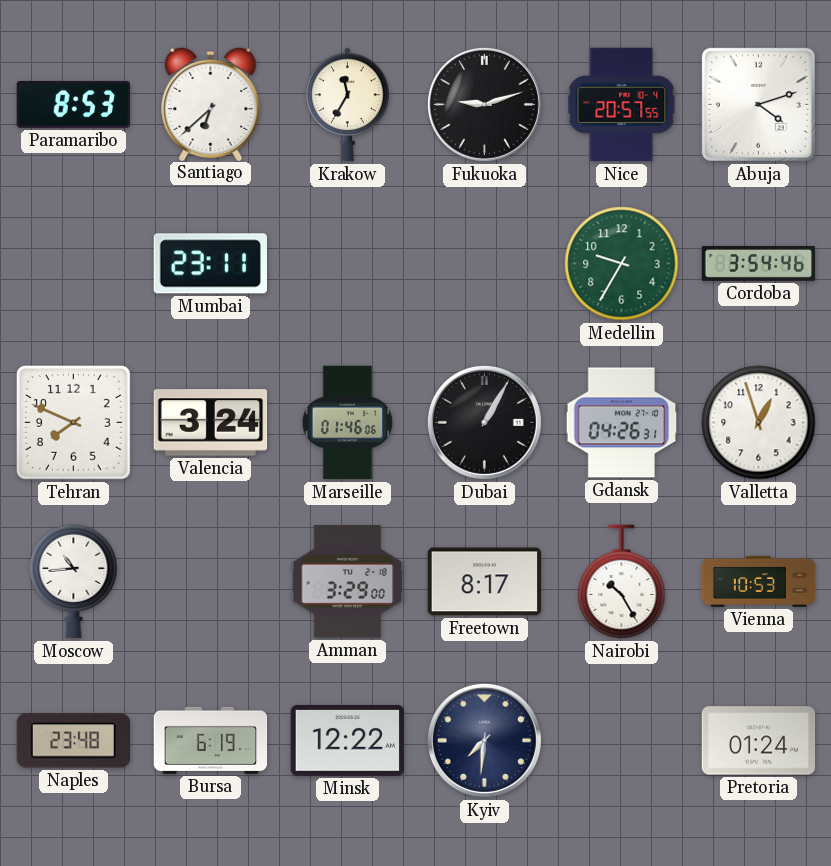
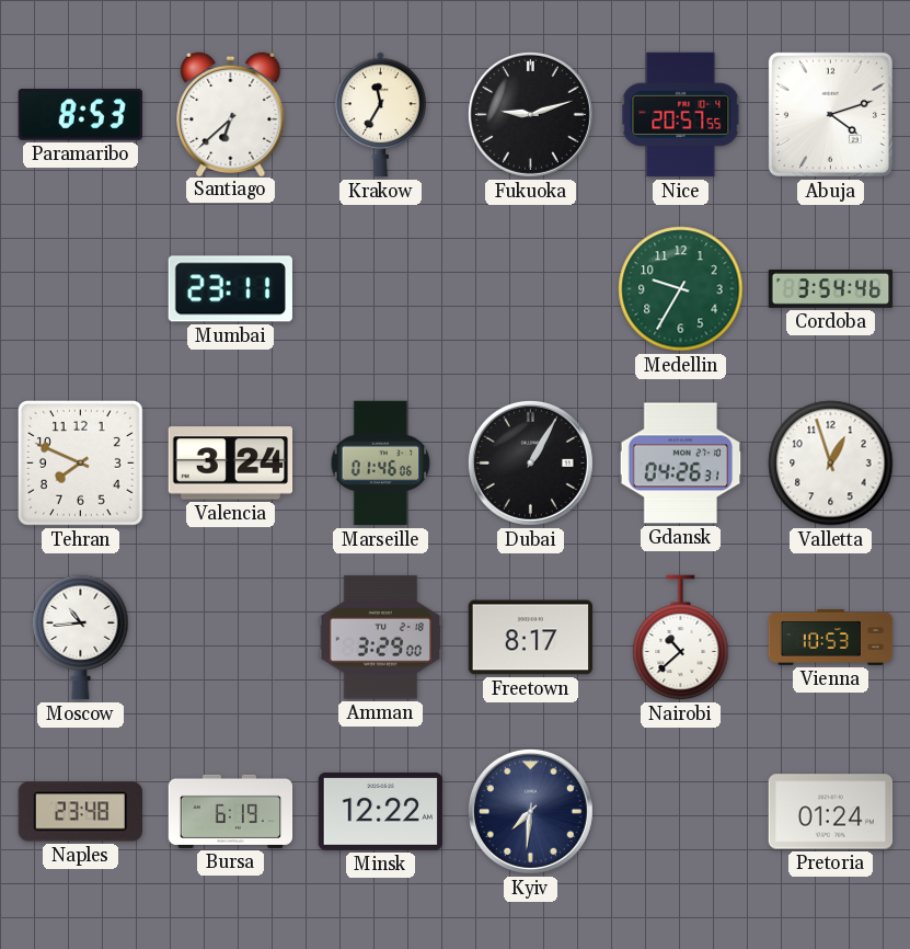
Nairobi: 10:25 -> 10:38 (681, 638)
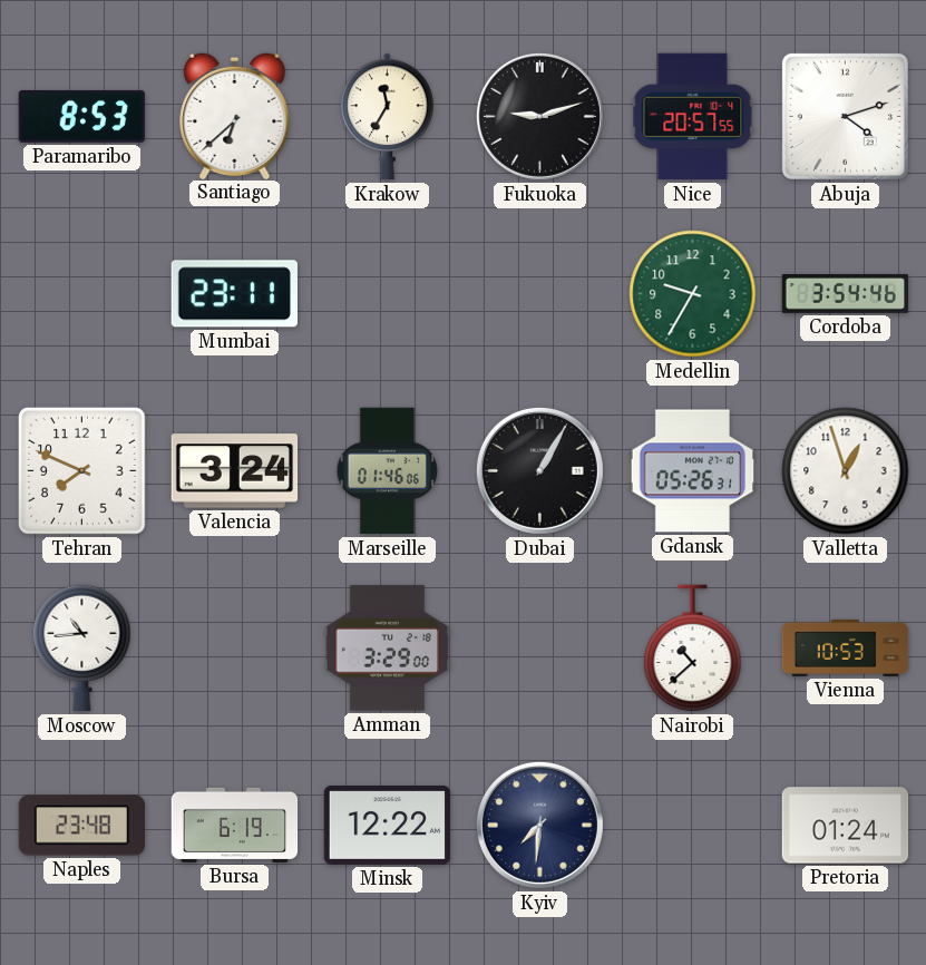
Gdansk: 04:26 -> 05:26 (693, 471)
Freetown: 8:17 -> none (531, 638)
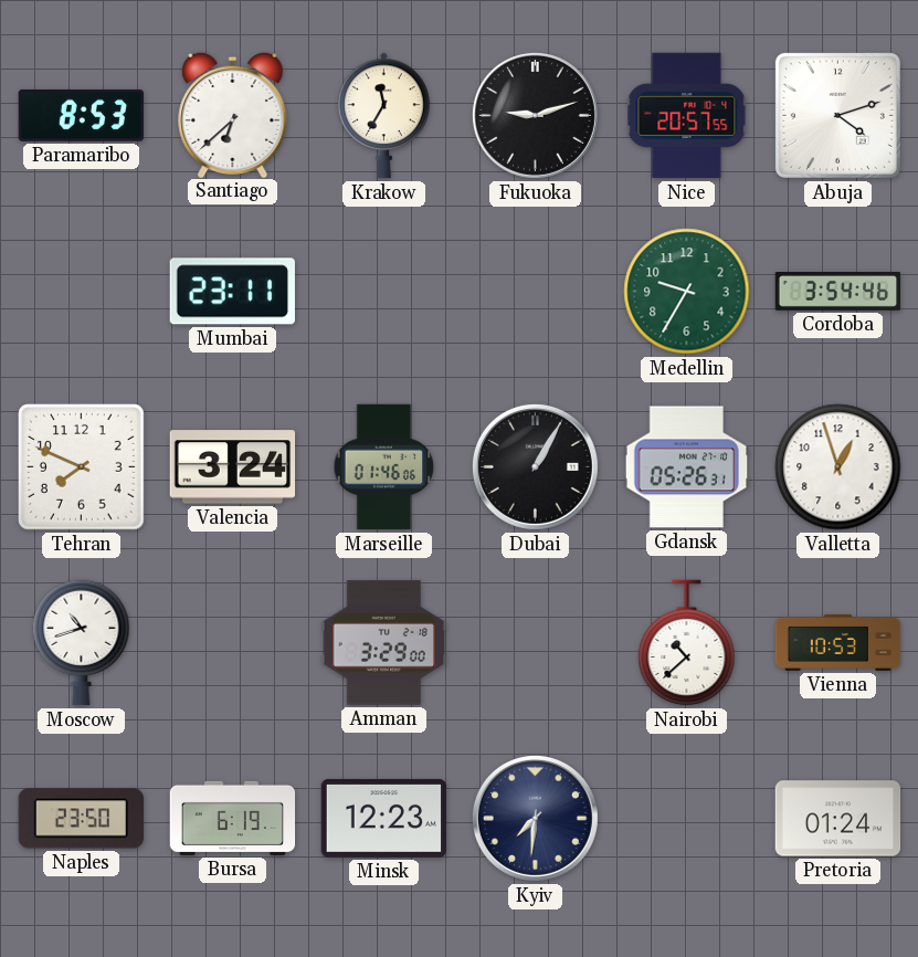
Moscow: 10:44 -> 10:42 (82, 643)
Naples: 23:48 -> 23:50 (81, 819)
Minsk: 12:22 -> 12:23 (384, 818)
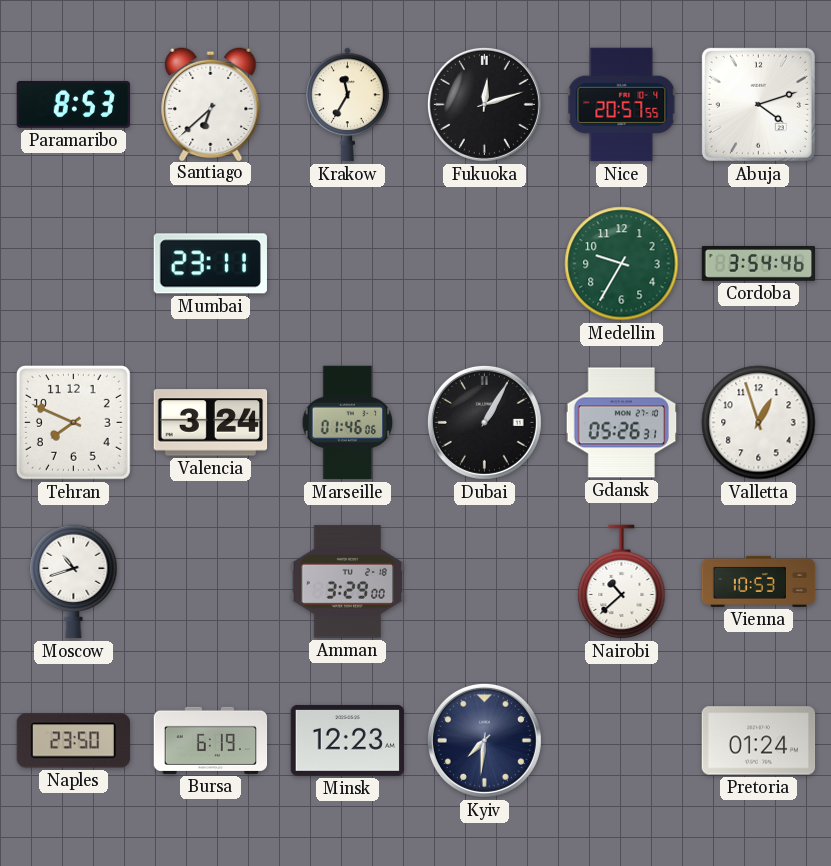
Fukuoka: 9:12 -> 12:12 (484, 104)
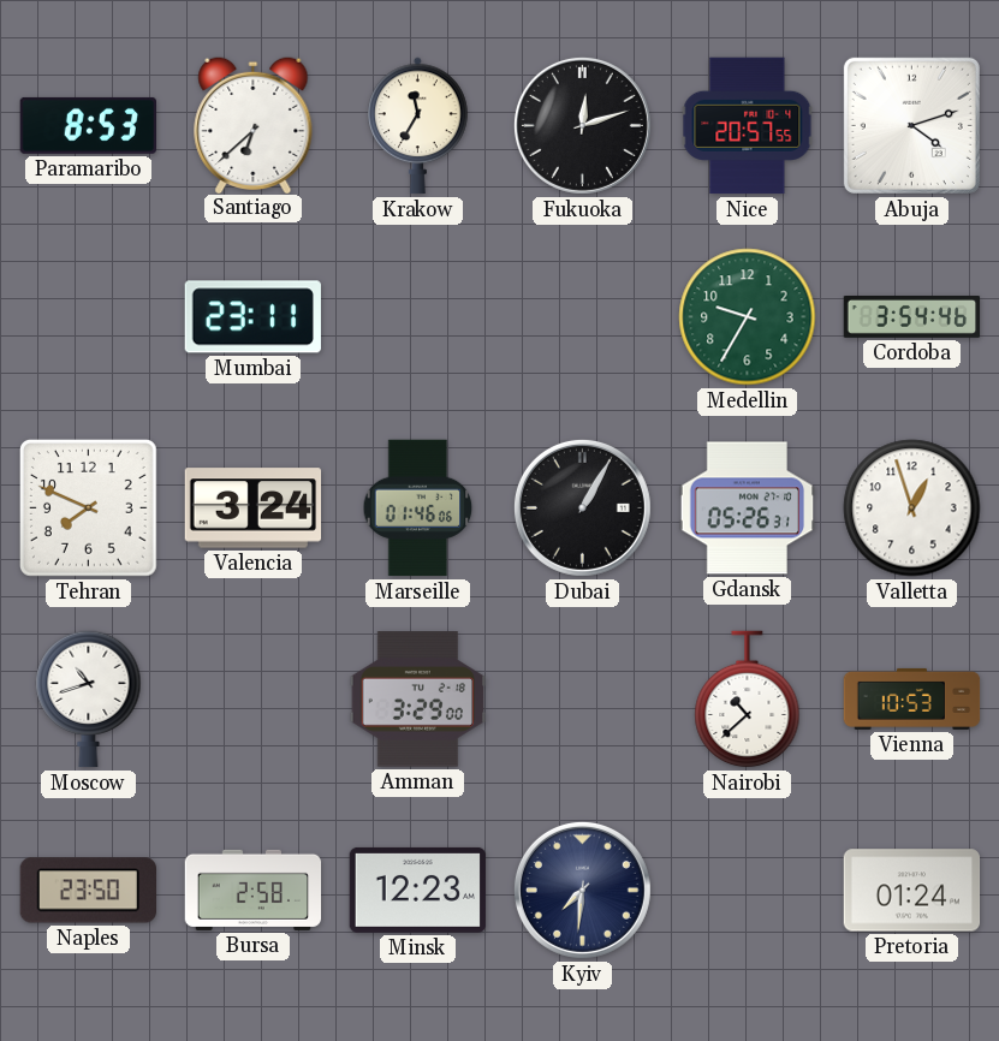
Bursa: 6:19 -> 2:58 (254, 890)
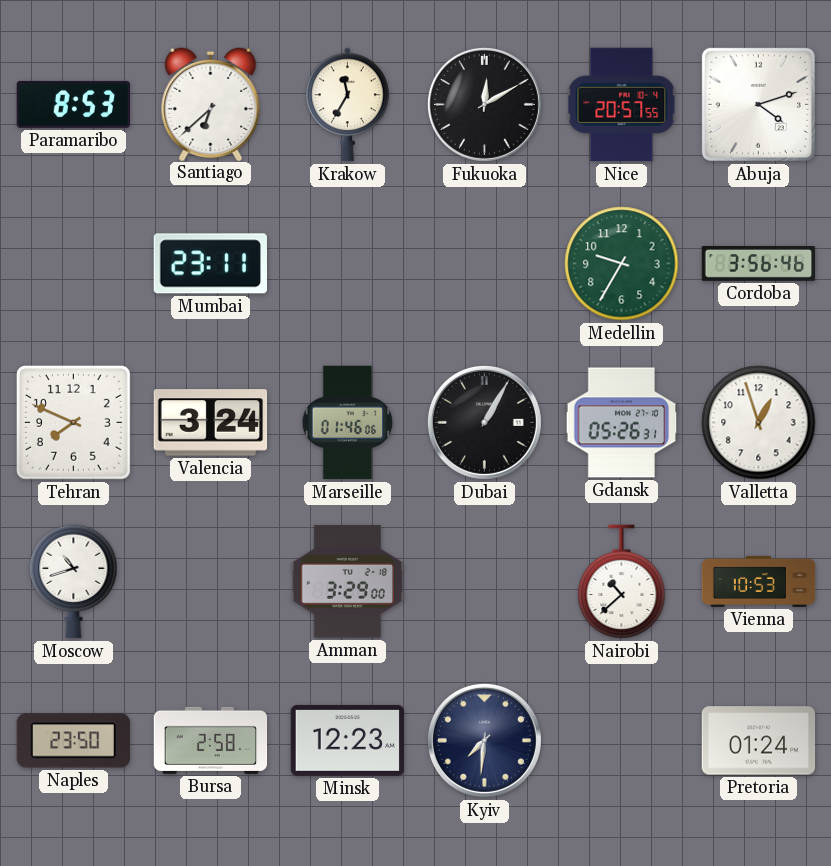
Fukuoka: 12:12 -> 12:10 (484, 104)
Cordoba: 3:54 -> 3:56 (759, 264)
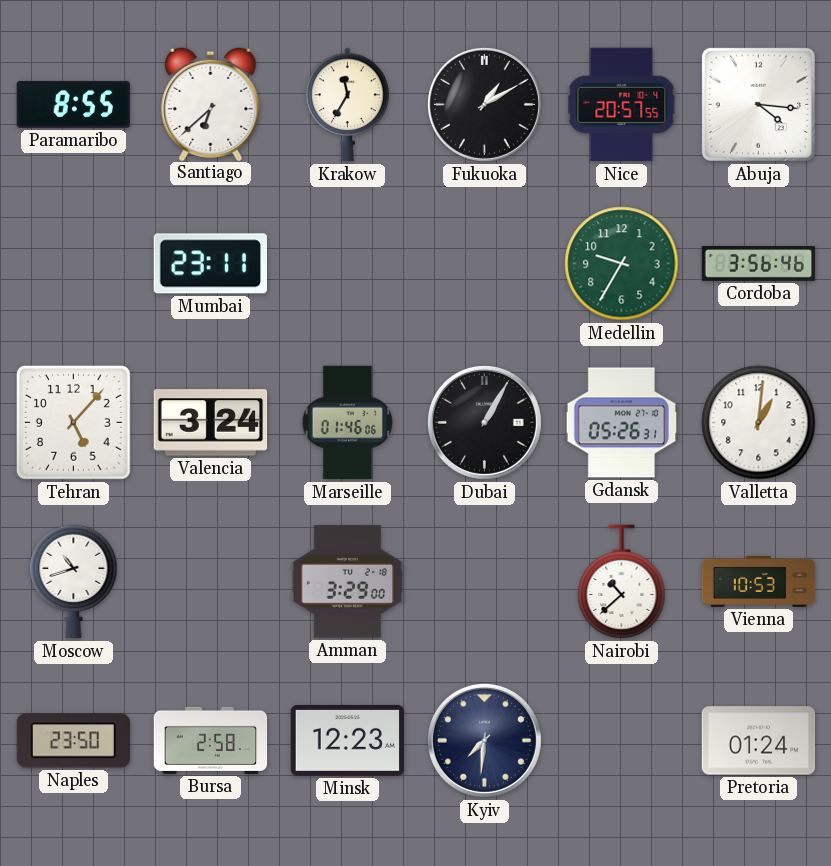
Paramaribo: 8:53 -> 8:55 (73, 104)
Fukuoka: 12:10 -> 1:10 (484, 104)
Abuja: 4:12 -> 4:16 (758, 104)
Tehran: 7:49 -> 5:07 (74, 423)
Valletta: 12:57 -> 1:01 (759, 423)
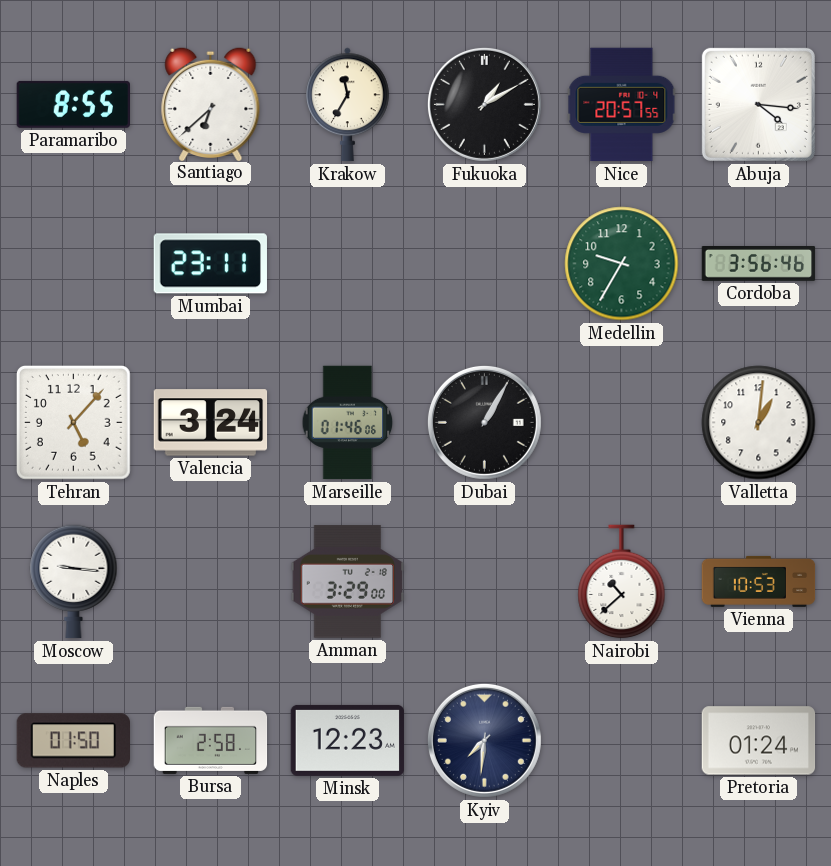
Gdansk: 05:26 -> none (622, 423)
Moscow: 10:42 -> 9:16 (74, 582)
Naples: 23:50 -> 01:50 (73, 741)
